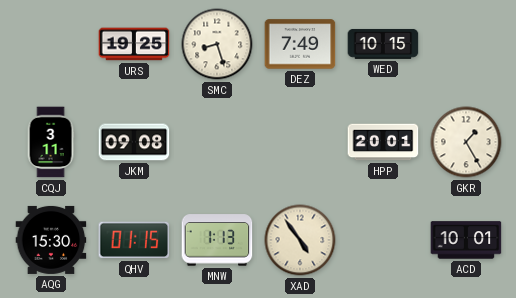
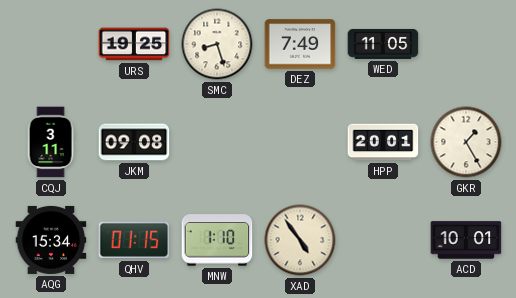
WED: 10:15 -> 11:05 (383, 44)
AQG: 15:30 -> 15:34 (51, 240)
MNW: 1:13 -> 1:10 (217, 240)
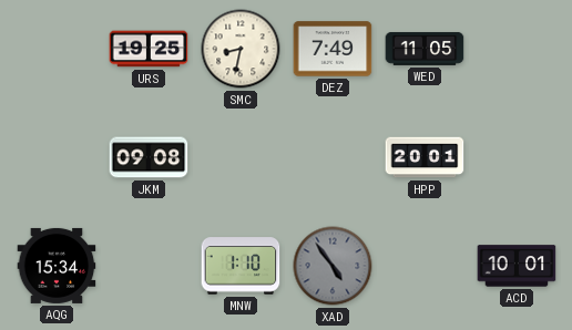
SMC: 8:27 -> 8:32 (241, 49)
CQJ: 3:11 -> none (51, 142)
GKR: 1:25 -> none (466, 142)
QHV: 01:15 -> none (134, 240)
XAD dial: cream -> grey (333, 266)
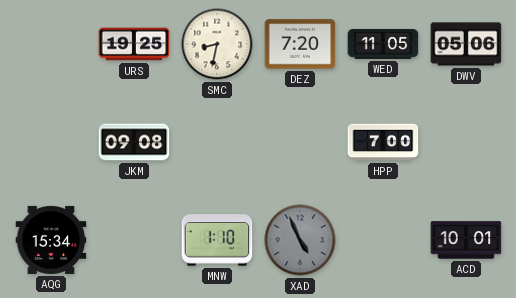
DEZ: 7:49 -> 7:20 (300, 44)
DWV: none -> 05:06 (466, 44)
HPP: 20:01 -> 7:00 (383, 142)
XAD: 4:54 -> 4:56 (300, 240)
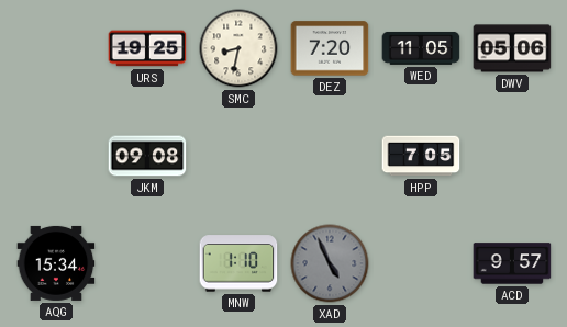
HPP: 7:00 -> 7:05 (421, 156)
ACD: 10:01 -> 9:57 (512, 263)
